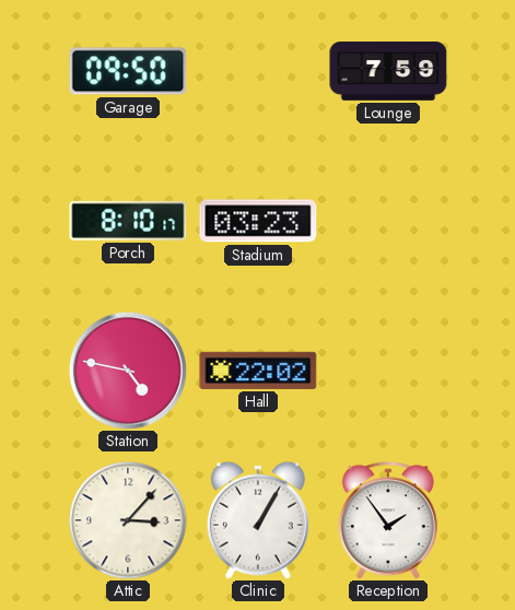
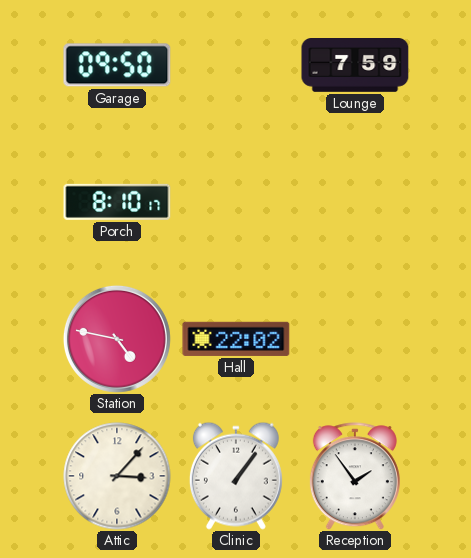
Stadium: 03:23 -> none (258, 221)
Clinic: 1:05 -> 1:06 (236, 476)
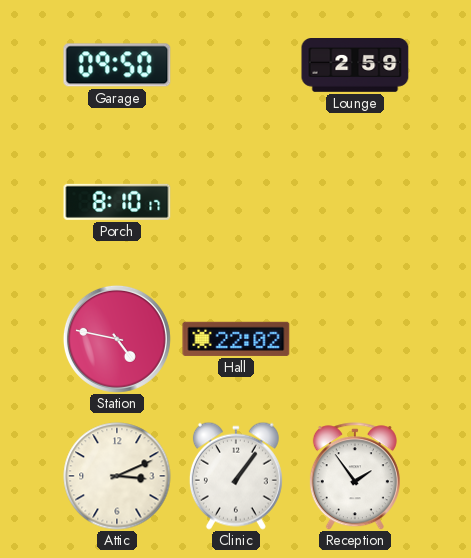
Lounge: 7:59 -> 2:59 (355, 66)
Attic: 3:07 -> 3:11 (117, 476)
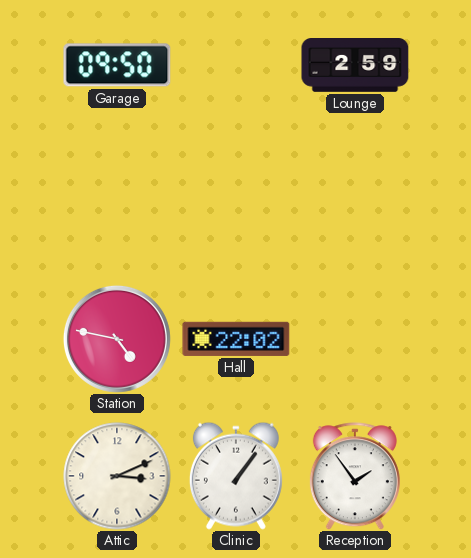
Porch: 8:10 -> none (117, 202)
